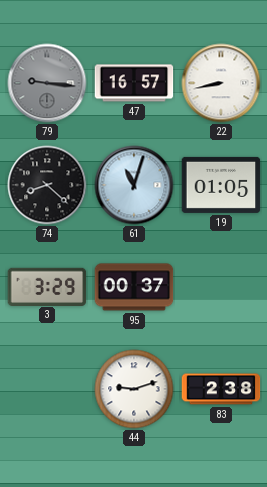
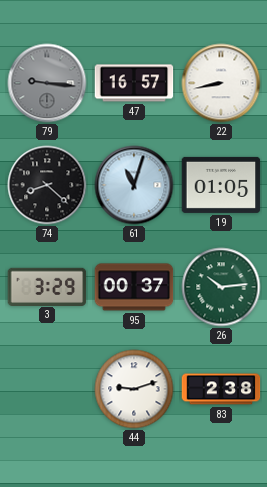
26: none -> 10:14 (221, 287)
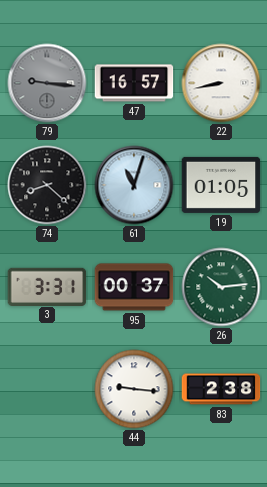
3: 3:29 -> 3:31 (47, 286)
44: 9:12 -> 9:16 (134, 389)
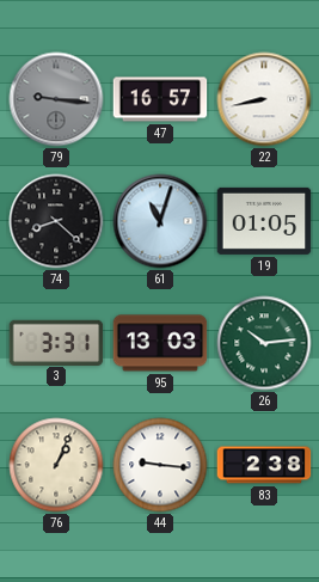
95: 00:37 -> 13:03 (160, 343)
76: none -> 1:04 (56, 465)
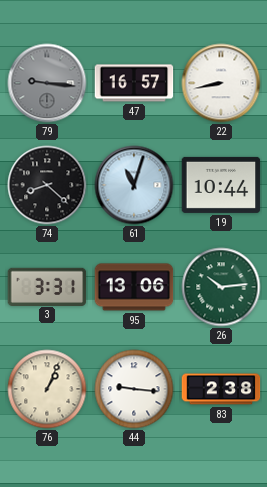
19: 01:05 -> 10:44 (221, 185)
95: 13:03 -> 13:06 (134, 287)
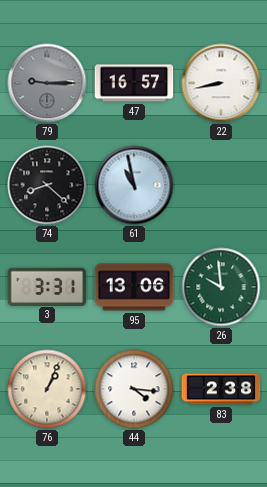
79: 9:16 -> 9:15 (47, 83)
61: 11:03 -> 10:58 (134, 185)
19: 10:44 -> none (221, 185)
26: 10:14 -> 9:59 (221, 287)
44: 9:16 -> 4:16 (134, 389)
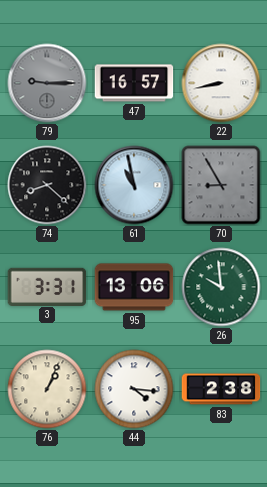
70: none -> 8:55 (221, 185)
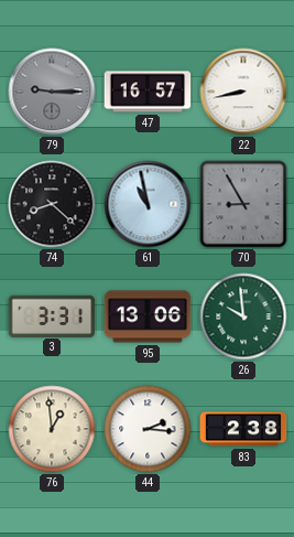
76: 1:04 -> 12:59 (52, 429)
44: 4:16 -> 2:16 (148, 429)
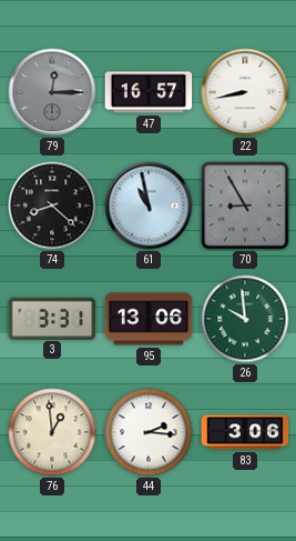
79: 9:15 -> 12:15 (52, 92)
83: 2:38 -> 3:06 (245, 432)
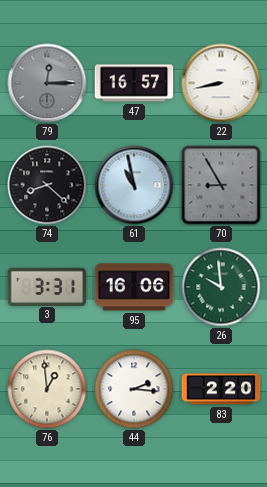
95: 13:06 -> 16:06 (134, 287)
83: 3:06 -> 2:20 (221, 389)
